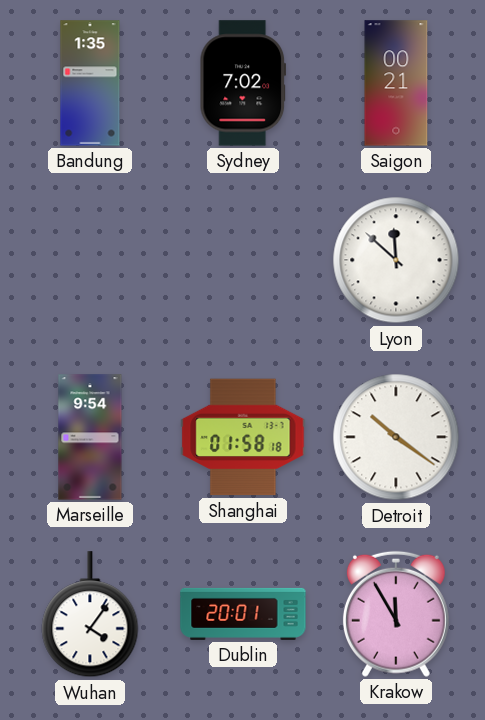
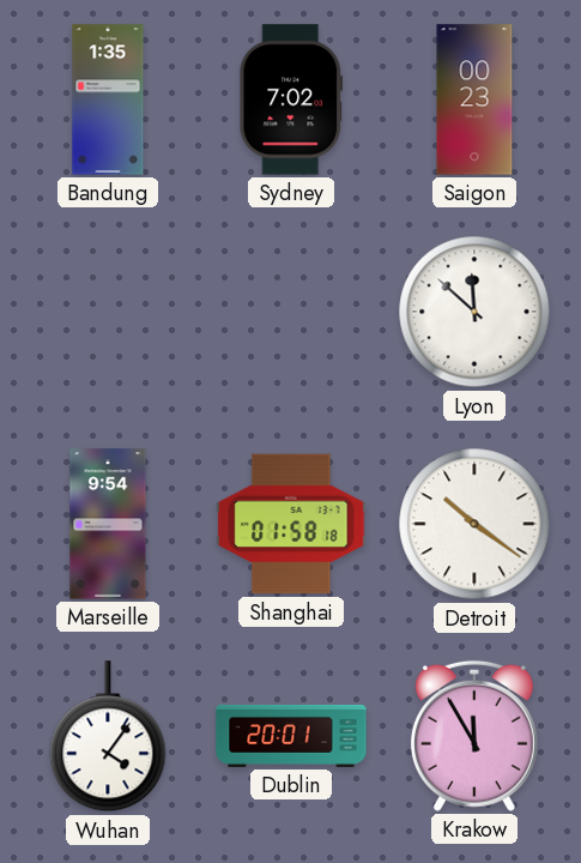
Saigon: 00:21 -> 00:23 (474, 99)
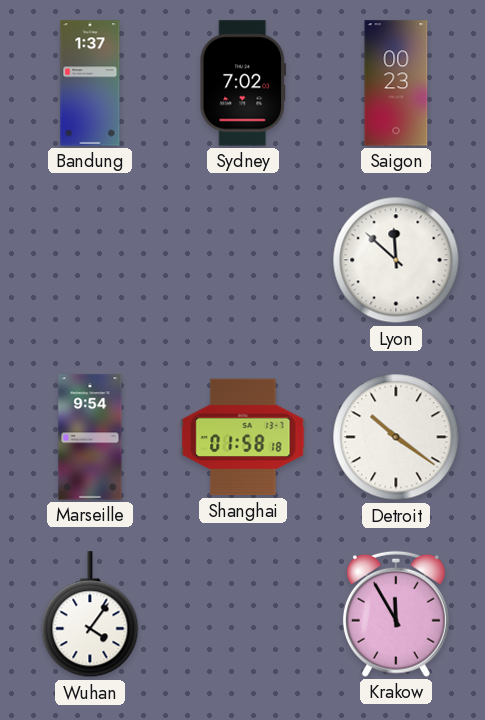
Bandung: 1:35 -> 1:37 (90, 83)
Dublin: 20:01 -> none (291, 736)
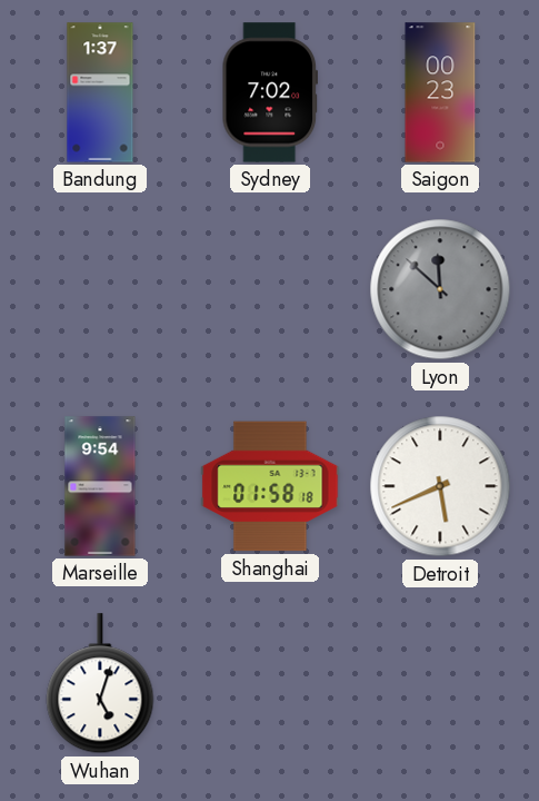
Lyon dial: white -> grey (440, 289)
Detroit: 10:21 -> 5:41 (440, 486)
Wuhan: 4:06 -> 5:03 (100, 684)
Krakow: 11:55 -> none (396, 614)
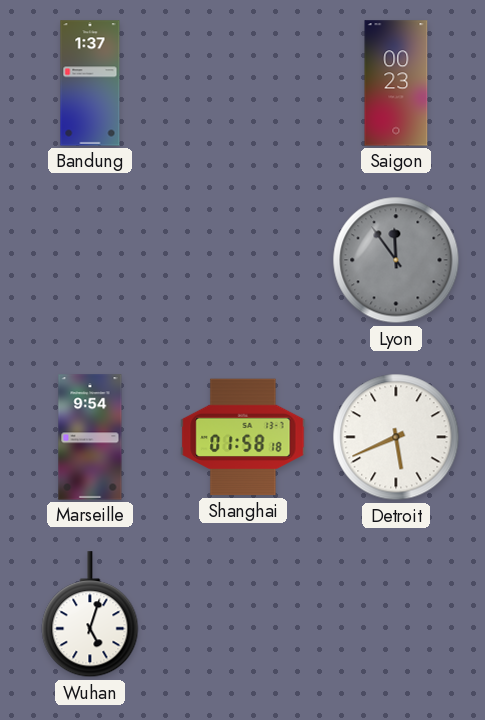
Sydney: 7:02 -> none (269, 92)
Lyon: 11:52 -> 11:54 (396, 260)
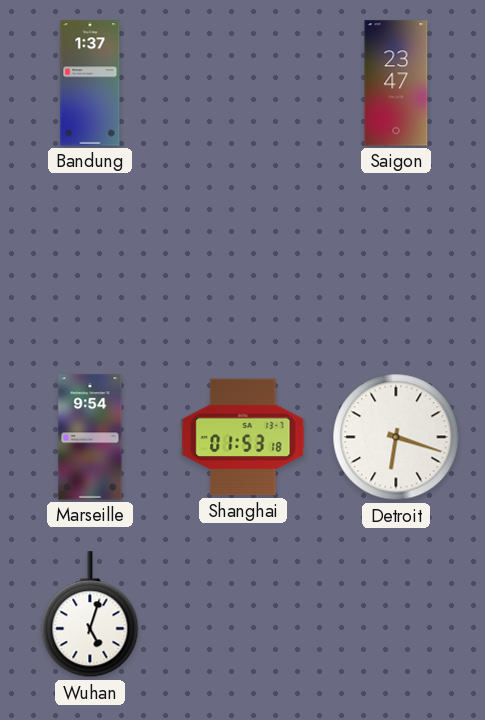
Saigon: 00:23 -> 23:47 (396, 83)
Lyon: 11:54 -> none (396, 260)
Shanghai: 01:58 -> 01:53 (243, 437)
Detroit: 5:41 -> 6:18 (396, 437)
